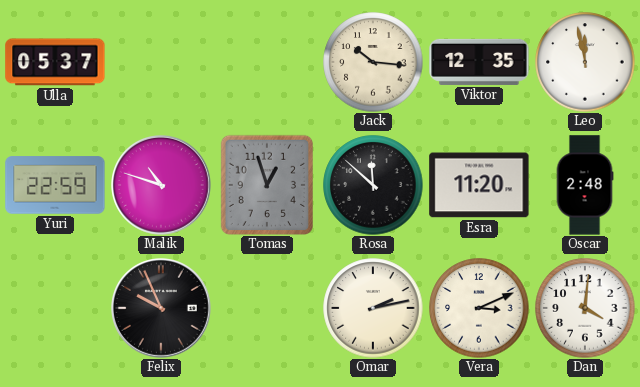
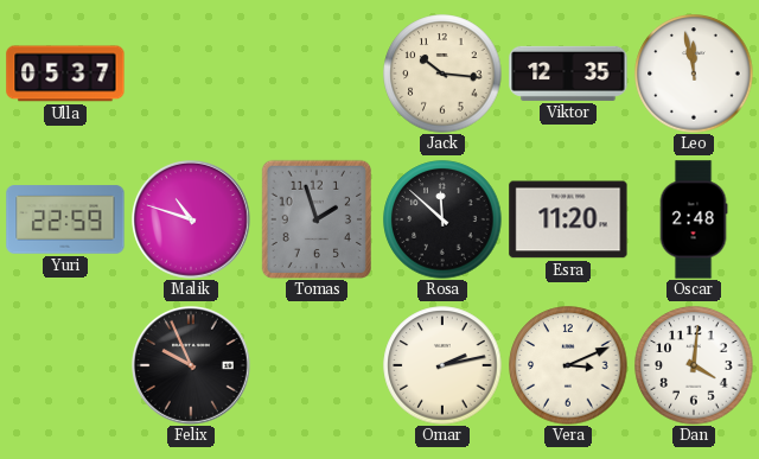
Tomas: 12:57 -> 1:57 (315, 218)
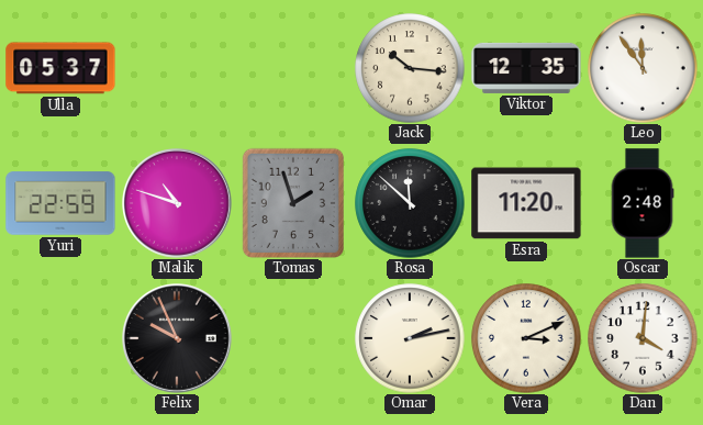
Leo: 11:58 -> 11:54 (643, 68)
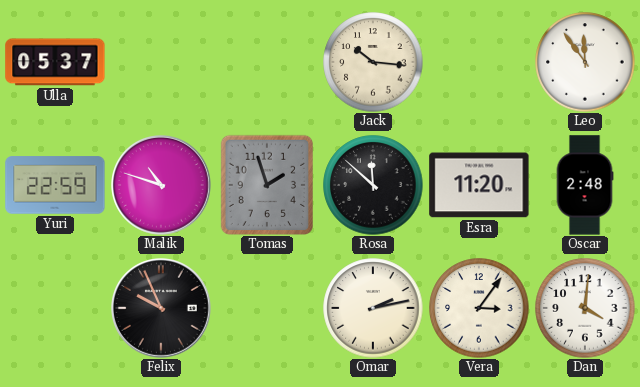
Viktor: 12:35 -> none (526, 68)
Vera: 3:11 -> 3:06 (479, 308)
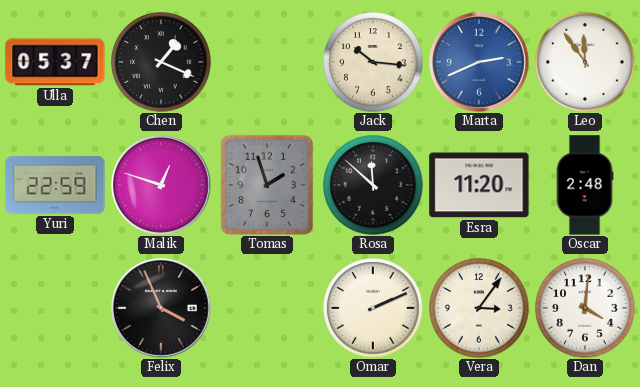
Chen: none -> 1:19 (161, 62)
Marta: none -> 2:41 (480, 63)
Malik: 10:48 -> 12:48 (162, 186)
Felix: 9:56 -> 3:56 (162, 309)
Omar: 2:13 -> 2:11 (373, 308)
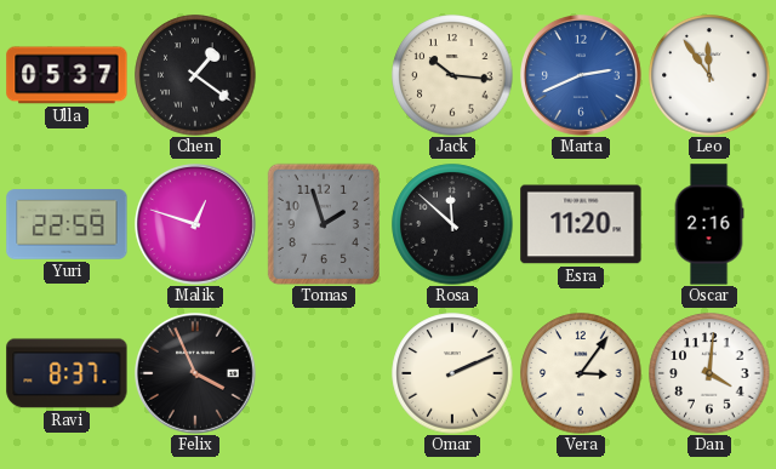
Chen: 1:19 -> 1:21 (195, 75)
Oscar: 2:48 -> 2:16 (709, 224)
Ravi: none -> 8:37 (67, 373)
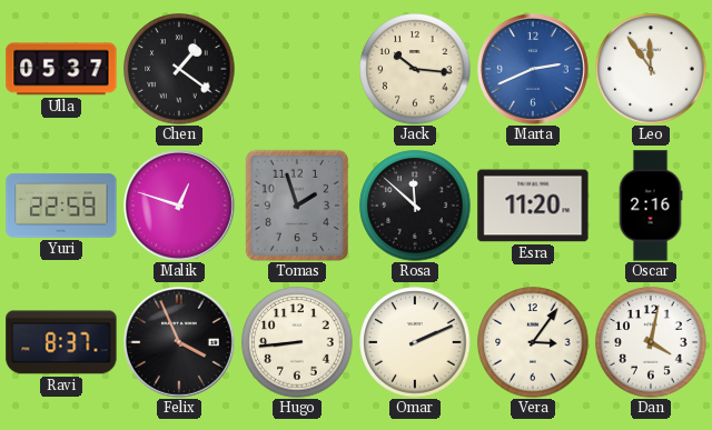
Hugo: none -> 8:44 (297, 342)
Dan: 4:01 -> 4:02 (651, 342)
